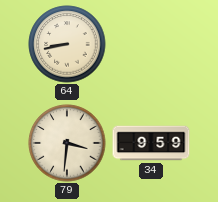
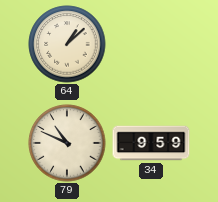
64: 8:43 -> 1:08 (67, 44)
79: 3:31 -> 10:49 (67, 143)
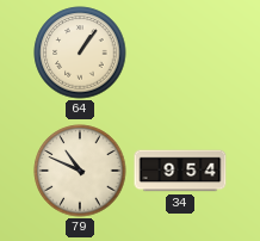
64: 1:08 -> 1:06 (80, 52)
34: 9:59 -> 9:54 (180, 171)
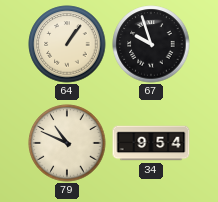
67: none -> 9:57 (151, 44)
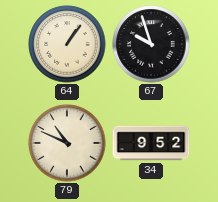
34: 9:54 -> 9:52 (151, 143)
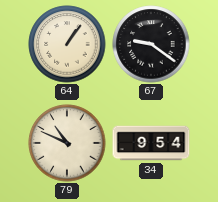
67: 9:57 -> 9:21 (151, 44)
34: 9:52 -> 9:54 (151, 143)
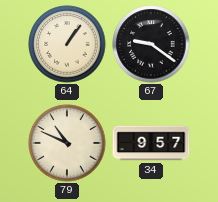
34: 9:54 -> 9:57 (151, 143)
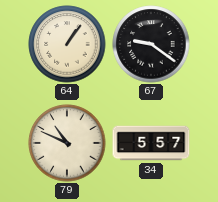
34: 9:57 -> 5:57 (151, 143)
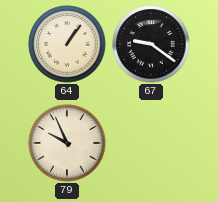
79: 10:49 -> 9:56 (67, 143)
34: 5:57 -> none (151, 143)
